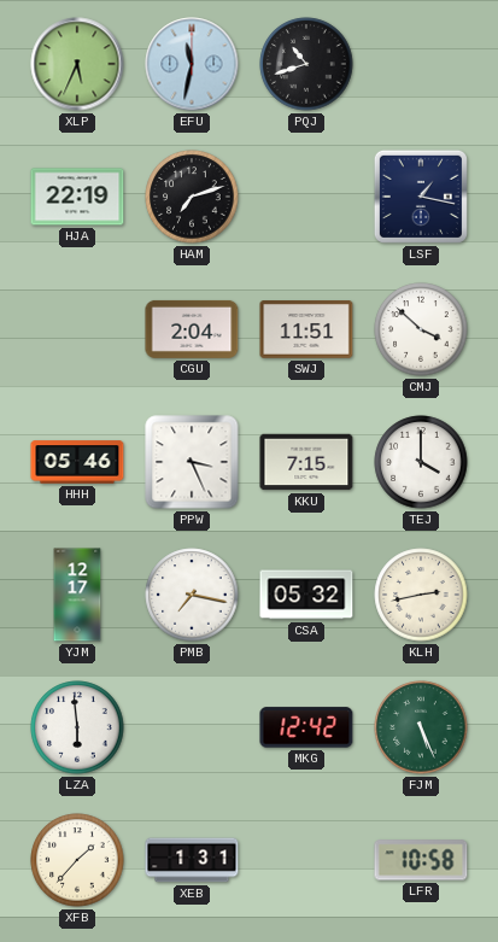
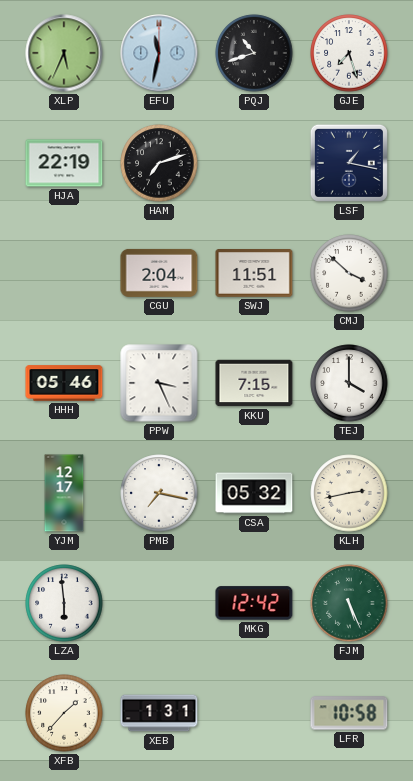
GJE: none -> 7:27 (349, 53)
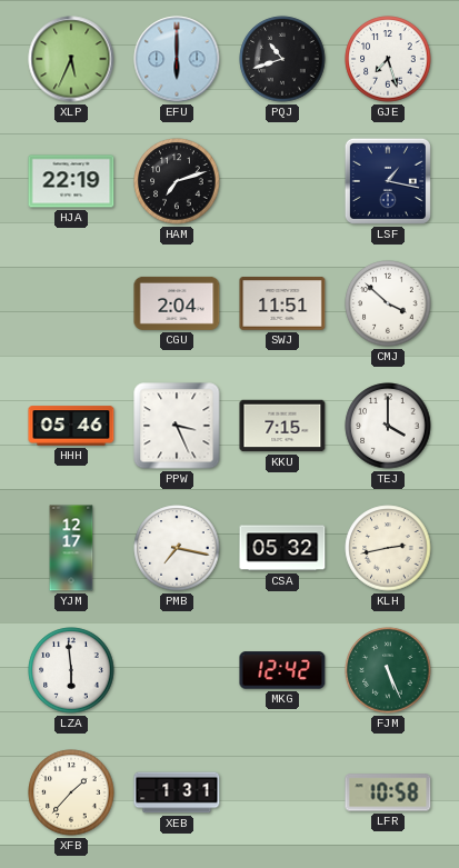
EFU: 11:32 -> 6:00 (177, 59)
